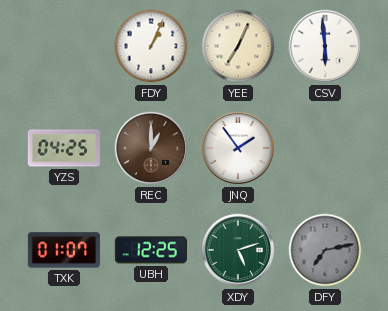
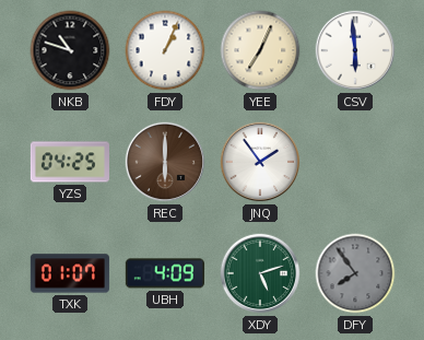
NKB: none -> 10:48 (70, 50)
REC: 1:00 -> 6:00 (165, 162)
UBH: 12:25 -> 4:09 (165, 273)
DFY: 7:13 -> 7:54 (355, 273)
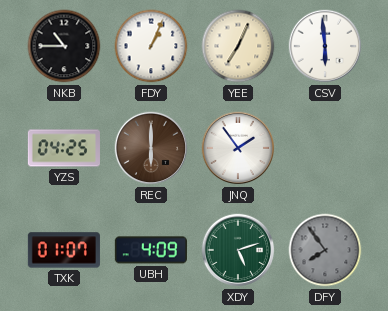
NKB: 10:48 -> 10:45 (64, 46)
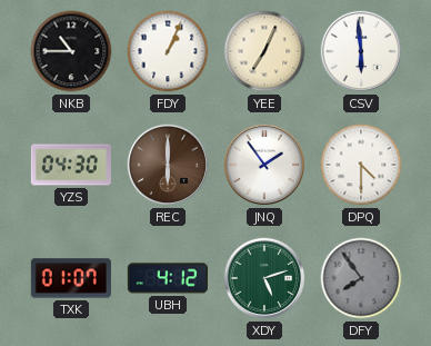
YZS: 04:25 -> 04:30 (71, 165)
DPQ: none -> 4:30 (361, 165)
UBH: 4:09 -> 4:12 (168, 278)
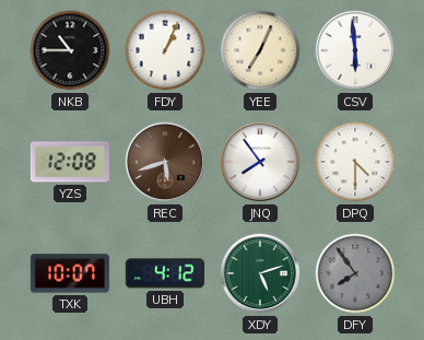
YZS: 04:30 -> 12:08 (70, 162)
REC: 6:00 -> 5:42 (165, 162)
JNQ: 1:54 -> 7:54 (260, 162)
TXK: 01:07 -> 10:07 (70, 273)
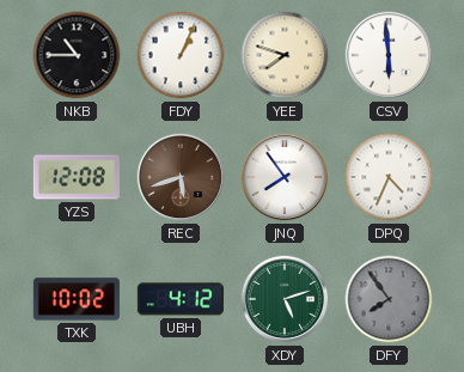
YEE: 7:04 -> 7:48 (285, 55)
DPQ: 4:30 -> 4:34 (389, 177)
TXK: 10:07 -> 10:02 (77, 299)
